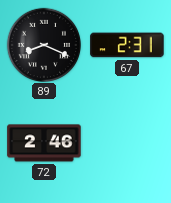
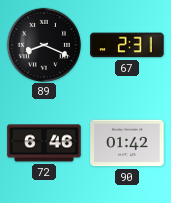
72: 2:46 -> 6:46 (44, 143)
90: none -> 01:42 (127, 143)
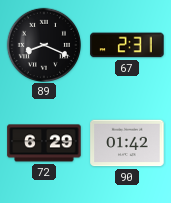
72: 6:46 -> 6:29 (44, 143)
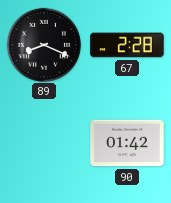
67: 2:31 -> 2:28 (127, 45)
72: 6:29 -> none (44, 143)
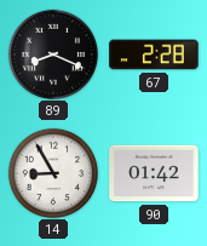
14: none -> 8:55 (52, 172)
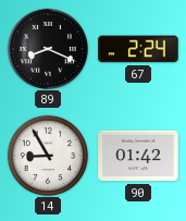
67: 2:28 -> 2:24 (138, 49)
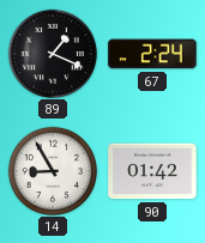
89: 8:19 -> 1:19 (52, 53)
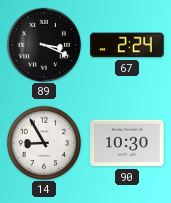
89: 1:19 -> 3:19 (43, 44)
90: 01:42 -> 10:30 (127, 143)
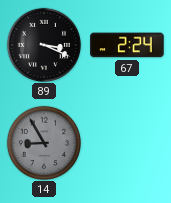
14 dial: white -> grey (43, 142)
90: 10:30 -> none (127, 143)
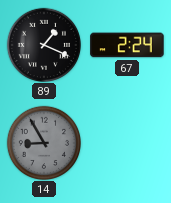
89: 3:19 -> 1:19 (43, 44)
